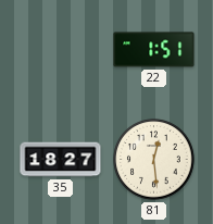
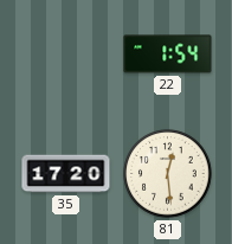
22: 1:51 -> 1:54 (168, 54)
35: 18:27 -> 17:20 (66, 174)
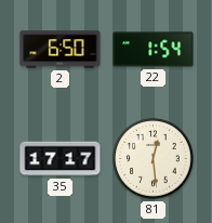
2: none -> 6:50 (61, 50)
35: 17:20 -> 17:17 (61, 159)
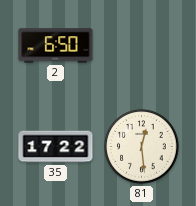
22: 1:54 -> none (154, 50)
35: 17:17 -> 17:22 (56, 147)
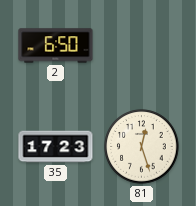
35: 17:22 -> 17:23 (56, 147)
81: 12:29 -> 12:27 (142, 147)
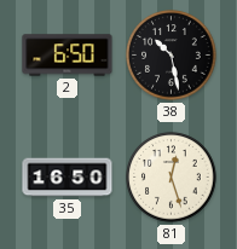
38: none -> 10:28 (172, 56)
35: 17:23 -> 16:50 (68, 178)
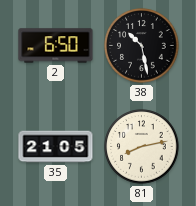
35: 16:50 -> 21:05 (56, 147)
81: 12:27 -> 8:13 (142, 147)
